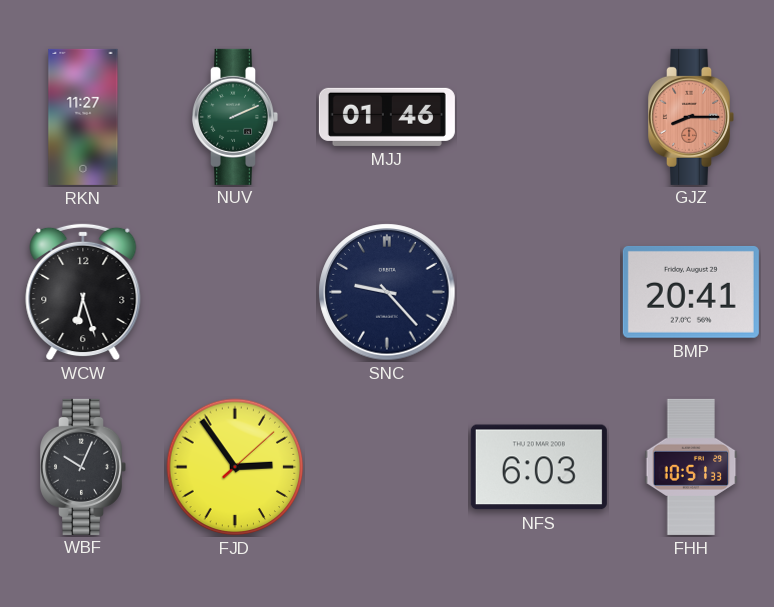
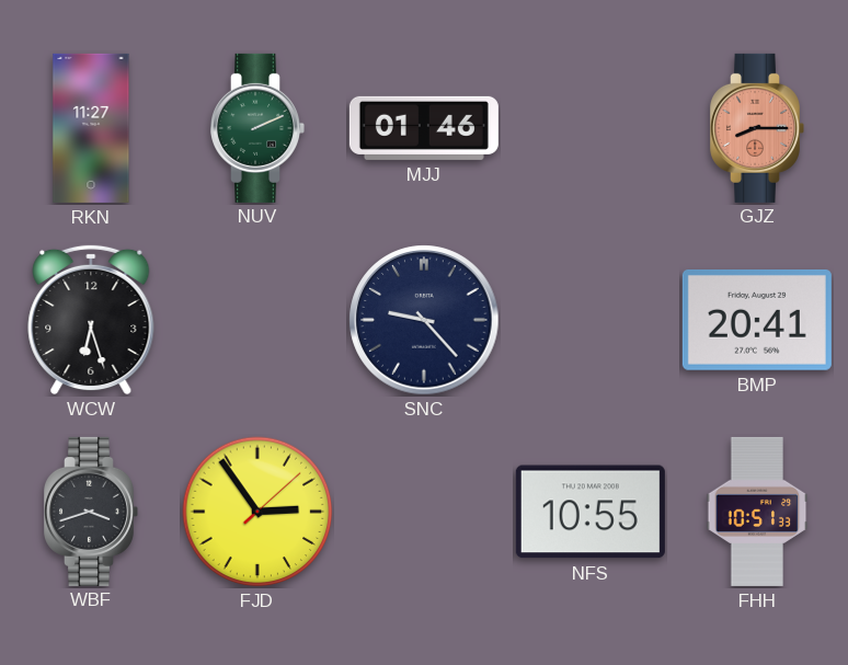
WBF: 10:04 -> 3:42 (91, 512)
NFS: 6:03 -> 10:55 (591, 512)
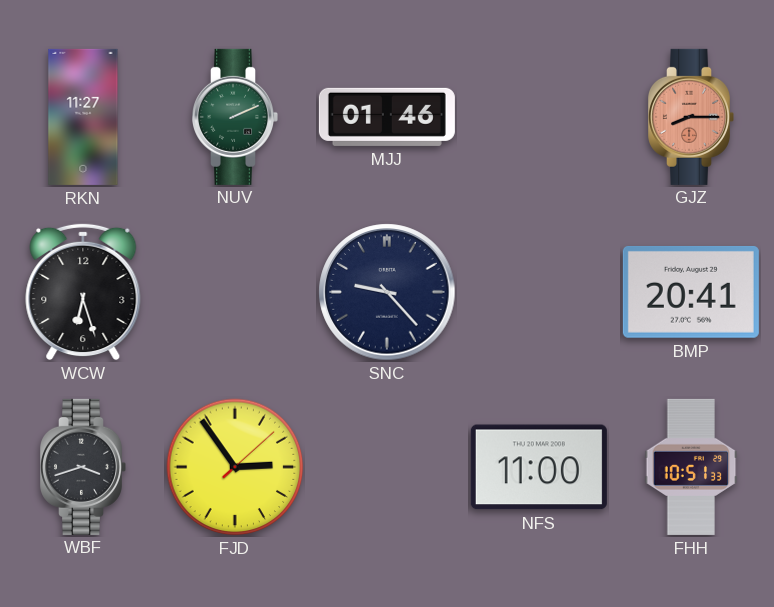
NFS: 10:55 -> 11:00 (539, 467)
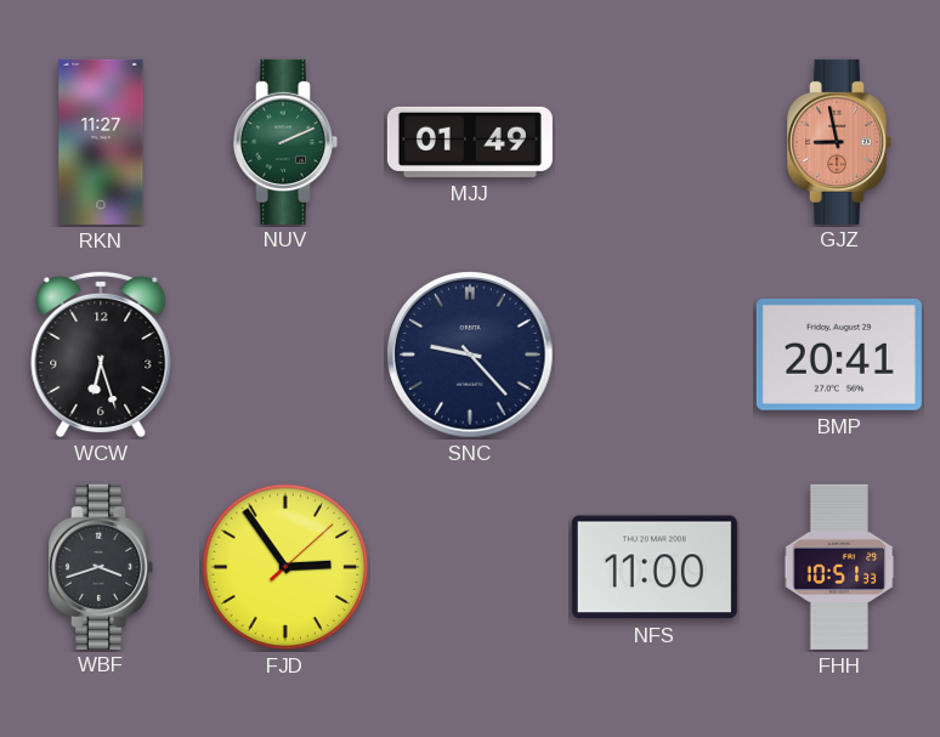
MJJ: 01:46 -> 01:49 (470, 142)
GJZ: 8:15 -> 8:58 (839, 142)
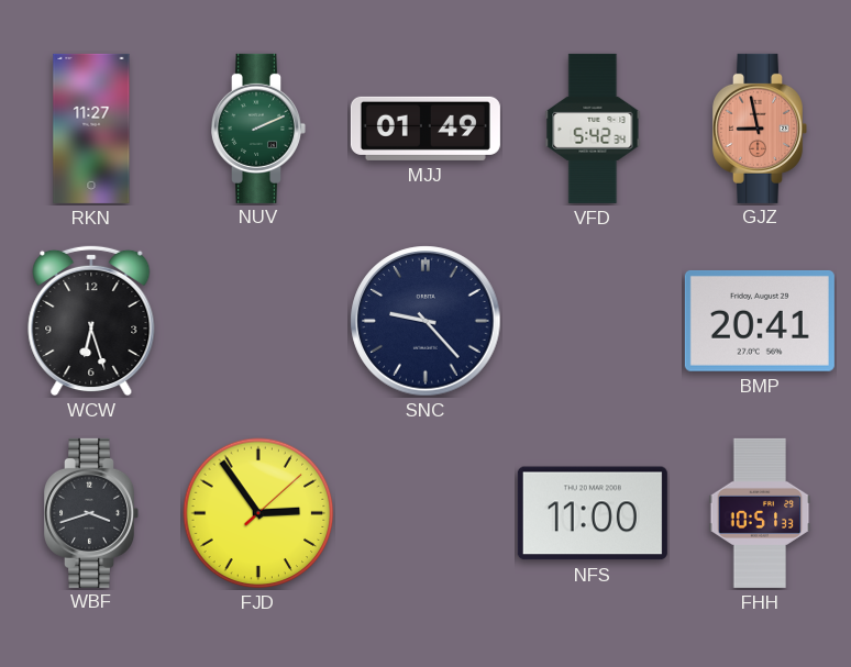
VFD: none -> 5:42 (593, 129)
